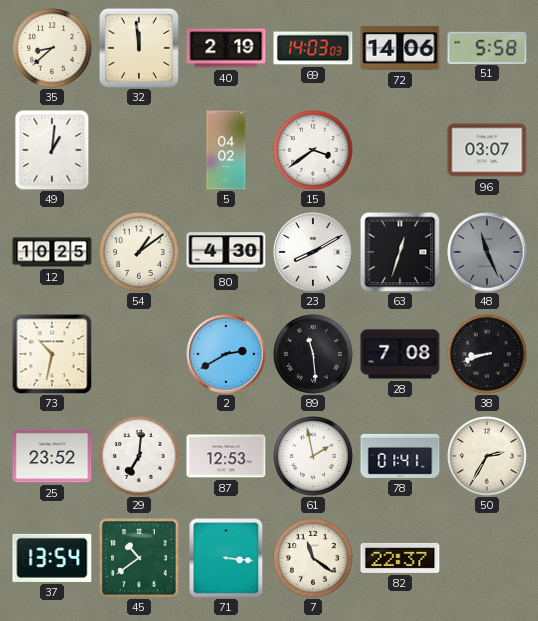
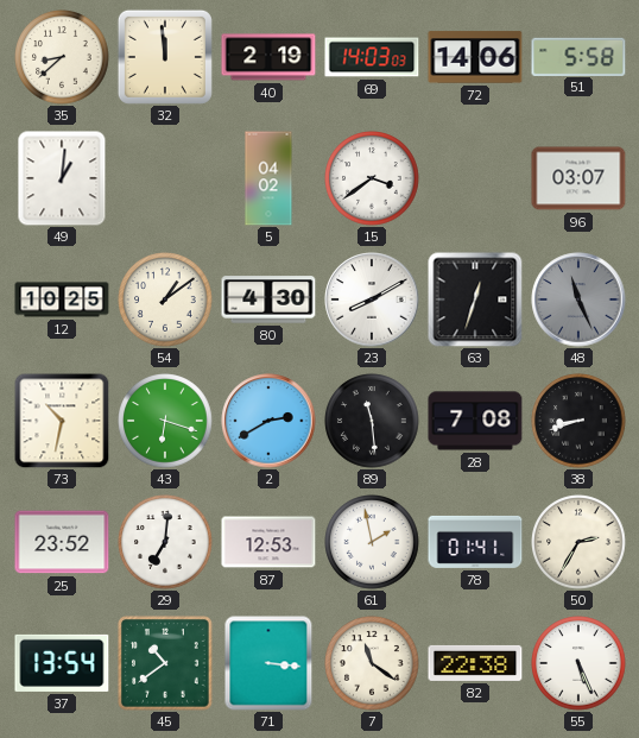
43: none -> 6:18 (165, 421)
82: 22:37 -> 22:38 (475, 663)
55: none -> 5:26 (578, 663)
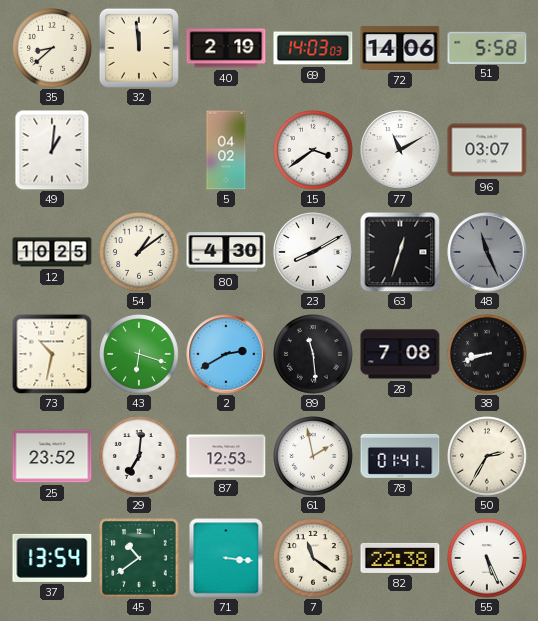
77: none -> 11:10 (400, 150)
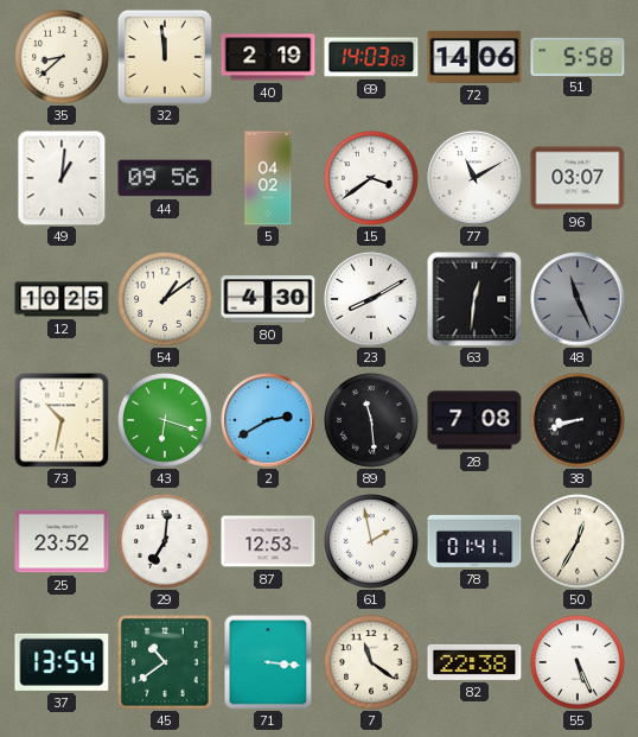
44: none -> 09:56 (165, 178)
63: 12:33 -> 12:31 (474, 299)
50: 2:35 -> 12:35 (578, 541)
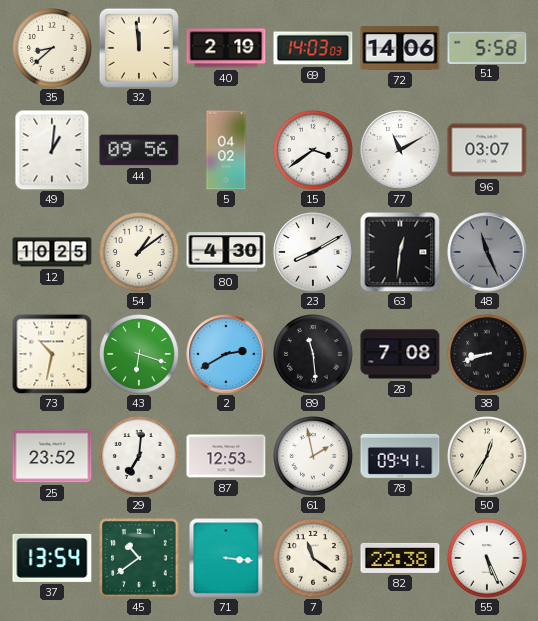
78: 01:41 -> 09:41 (400, 456)
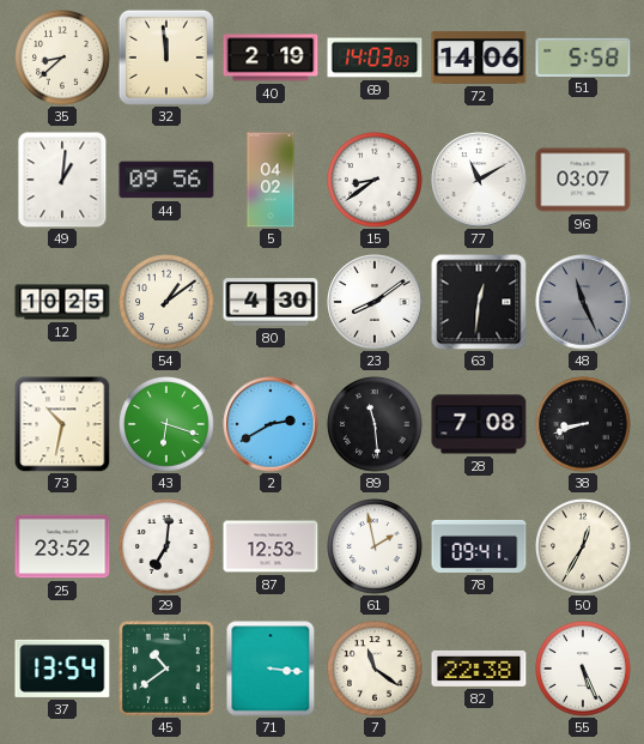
15: 3:39 -> 8:39 (375, 180)
23: 8:10 -> 8:09 (375, 302)
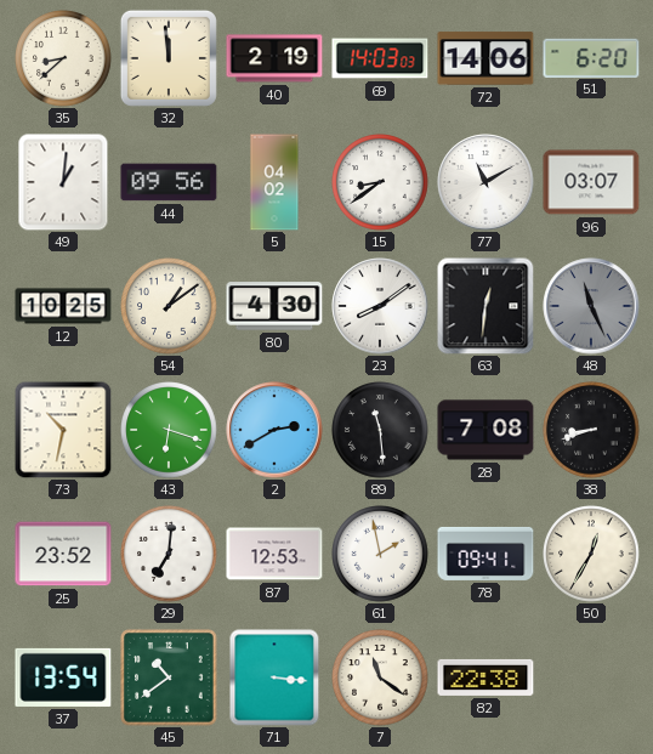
51: 5:58 -> 6:20 (591, 57)
55: 5:26 -> none (583, 669)
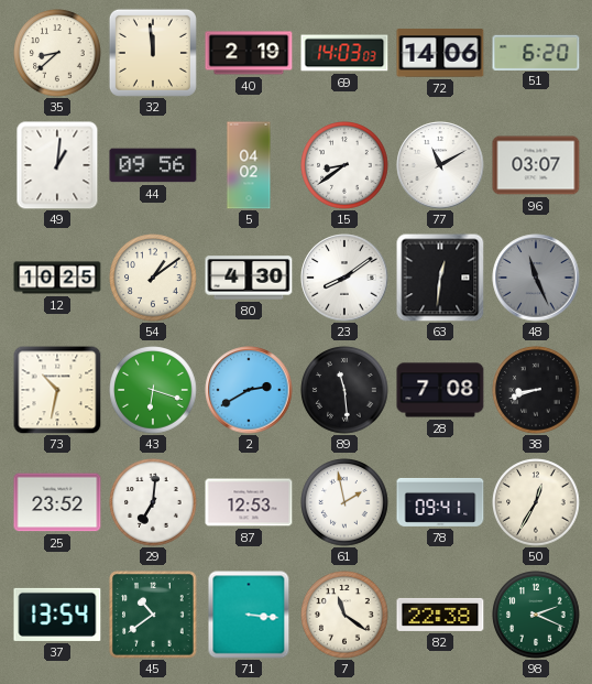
98: none -> 2:19 (536, 615)
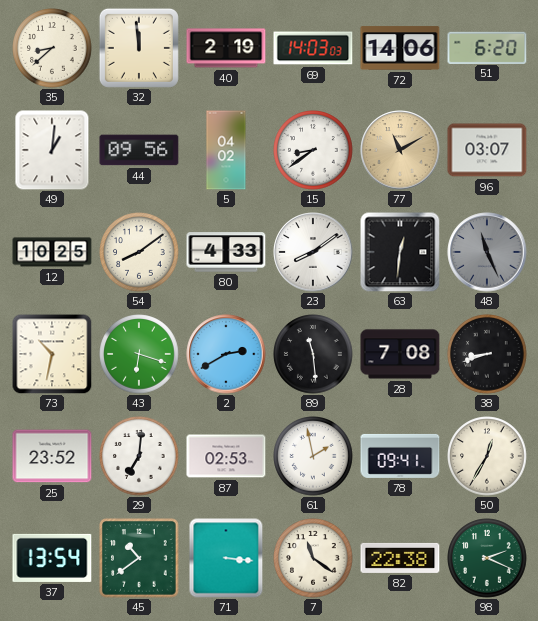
77 dial: white -> champagne (400, 150)
54: 1:09 -> 8:09 (139, 252)
80: 4:30 -> 4:33 (226, 252)
87: 12:53 -> 02:53 (226, 456)
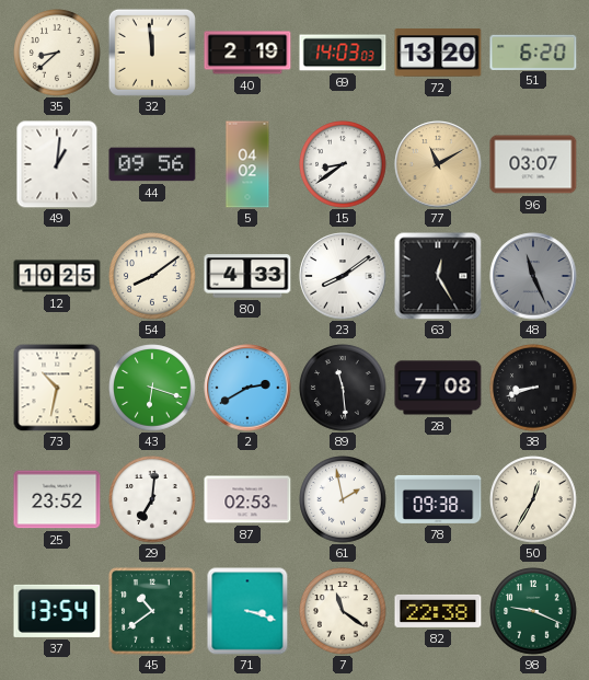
72: 14:06 -> 13:20 (438, 53)
63: 12:31 -> 12:25 (438, 276)
78: 09:41 -> 09:38 (438, 499)
71: 3:16 -> 3:18 (247, 611)
98: 2:19 -> 9:19 (533, 611)
